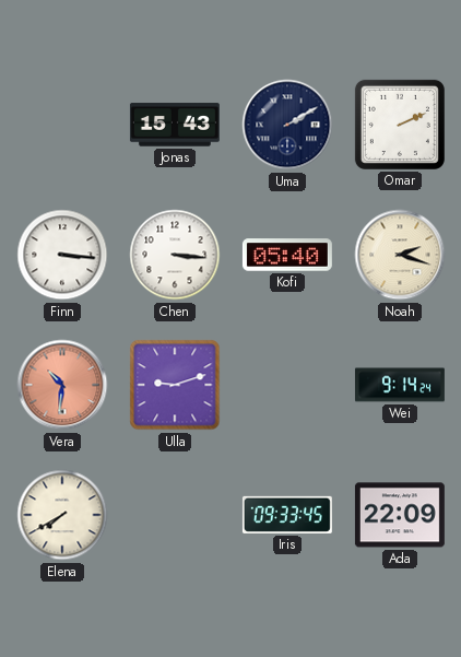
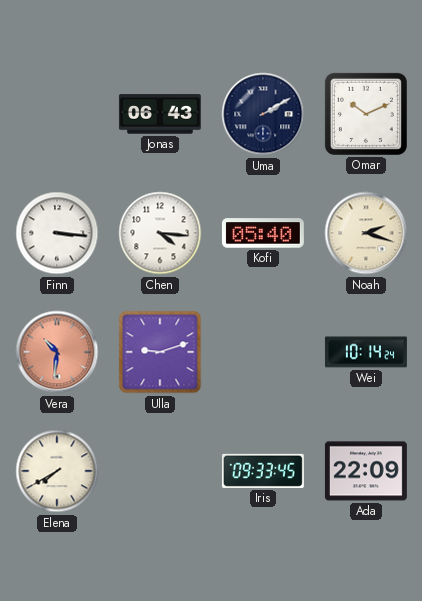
Jonas: 15:43 -> 06:43 (160, 114)
Omar: 2:11 -> 10:11 (366, 114)
Chen: 3:16 -> 4:16 (160, 233)
Wei: 9:14 -> 10:14 (366, 352)
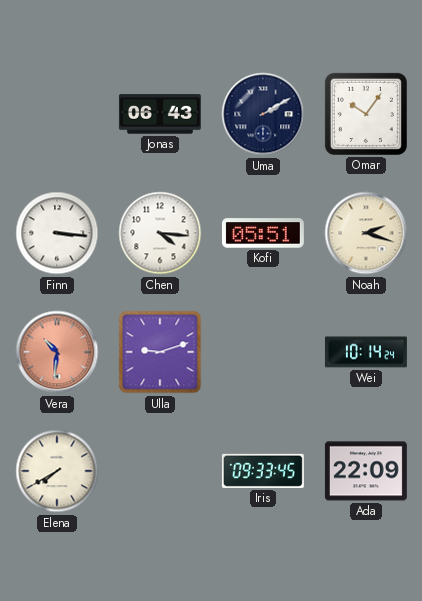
Omar: 10:11 -> 10:06 (366, 114)
Kofi: 05:40 -> 05:51 (263, 233)
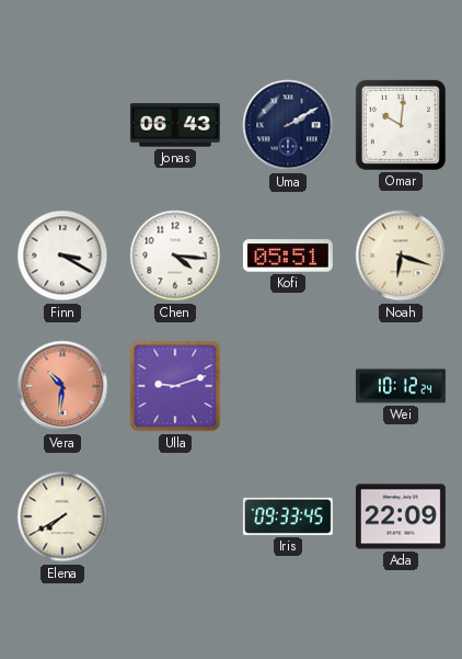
Omar: 10:06 -> 10:01 (401, 125)
Finn: 3:16 -> 3:20 (62, 255)
Noah: 2:18 -> 6:18 (401, 255)
Wei: 10:14 -> 10:12 (401, 386)
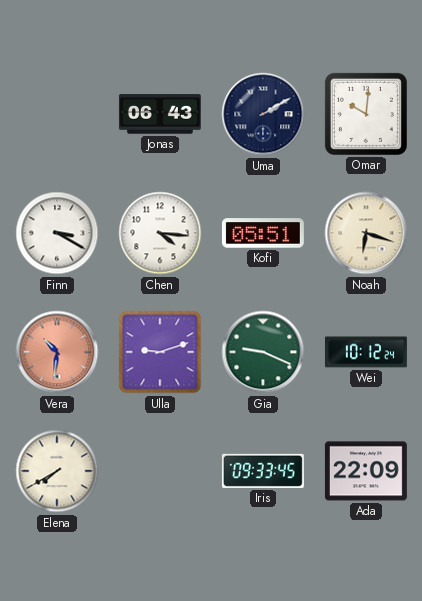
Gia: none -> 9:19 (263, 352)
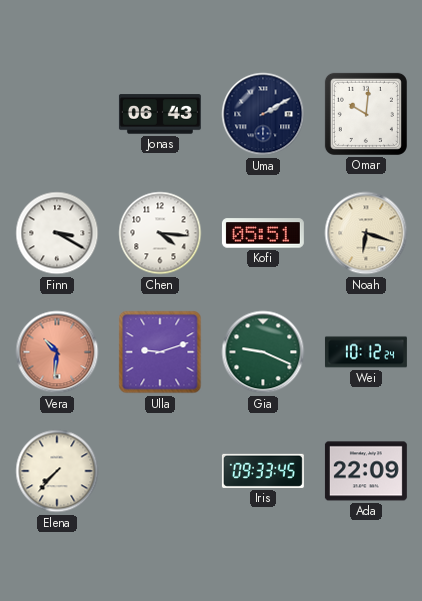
Elena: 7:40 -> 7:37 (57, 471)
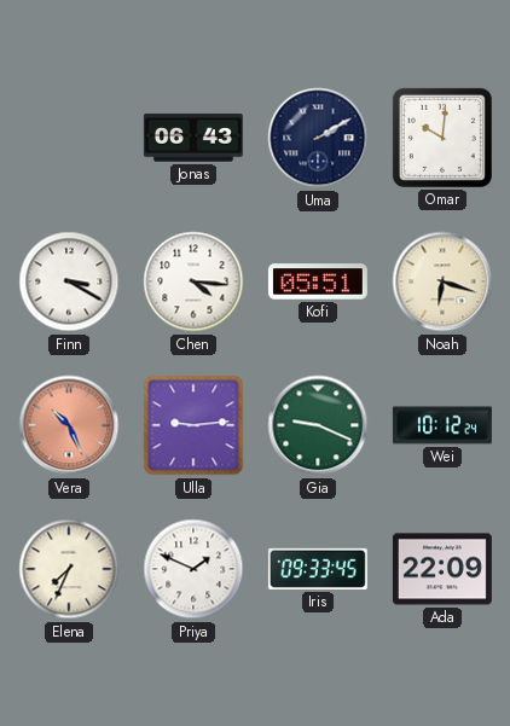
Vera: 10:31 -> 10:26 (69, 425)
Ulla: 9:12 -> 9:14 (193, 425)
Elena: 7:37 -> 7:34 (69, 569)
Priya: none -> 1:49 (193, 569)
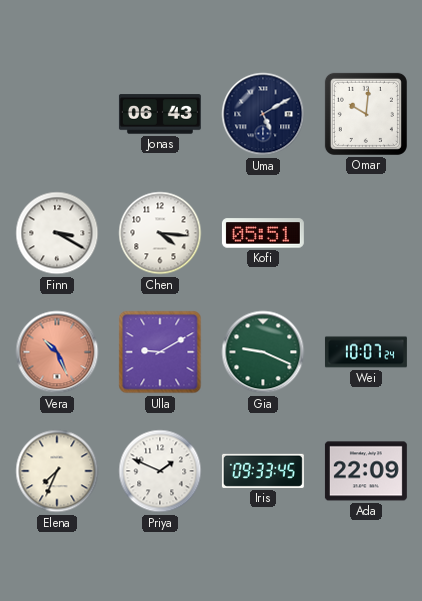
Uma: 2:10 -> 5:10 (263, 114)
Noah: 6:18 -> none (442, 281)
Ulla: 9:14 -> 9:10 (160, 352)
Wei: 10:12 -> 10:07 (366, 352)
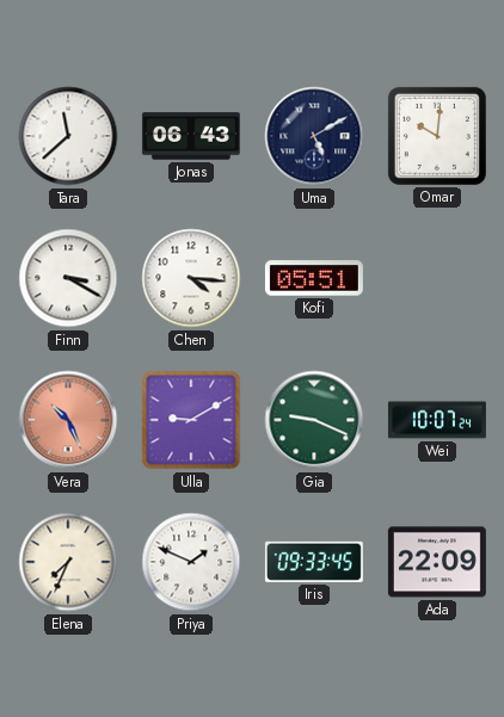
Tara: none -> 11:38 (68, 136)
